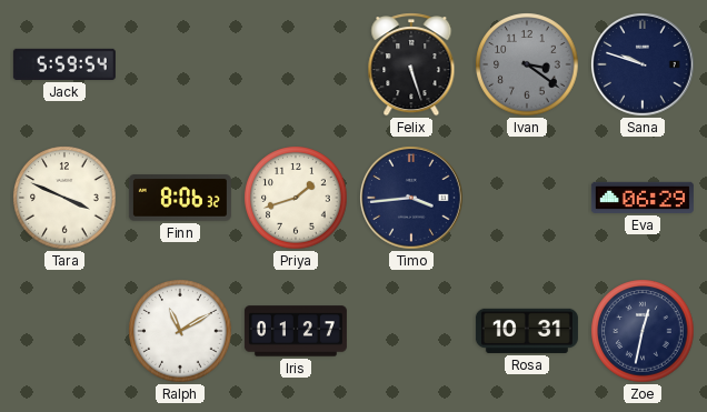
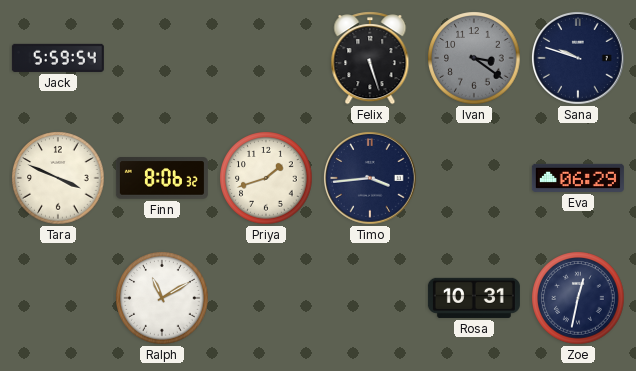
Iris: 01:27 -> none (296, 331)
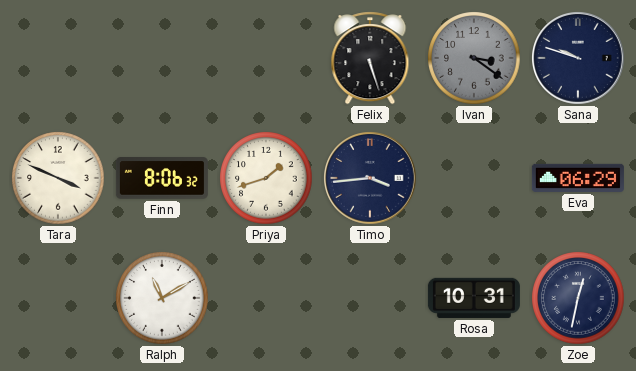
Jack: 5:59 -> none (58, 58)
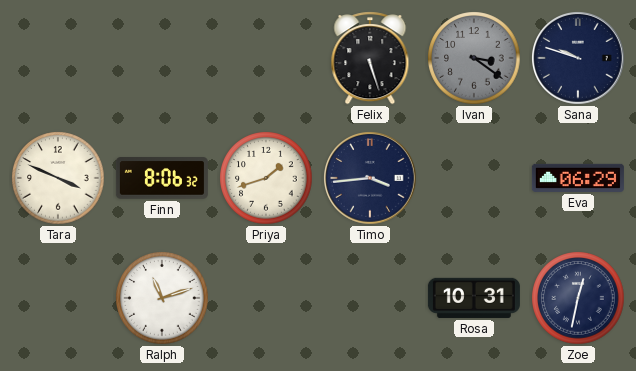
Ralph: 11:10 -> 11:12 (162, 298)
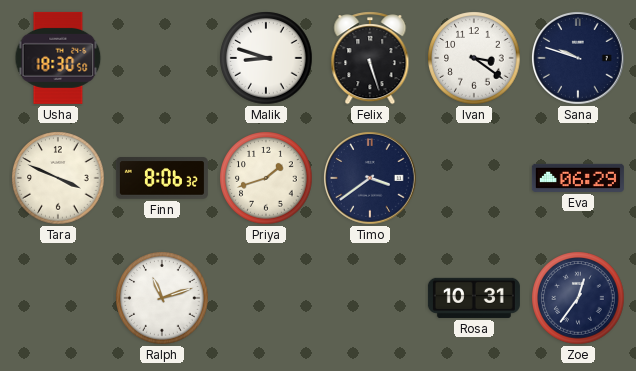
Usha: none -> 18:30 (58, 58)
Malik: none -> 8:48 (266, 58)
Ivan dial: grey -> white (474, 58)
Timo: 3:44 -> 3:39 (371, 179)
Zoe: 12:32 -> 12:36 (578, 298)
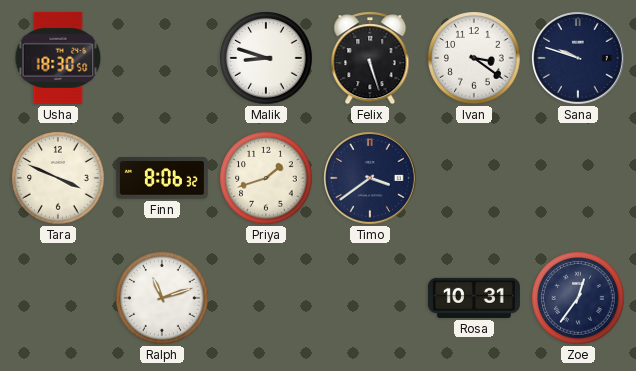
Eva: 06:29 -> none (578, 178)
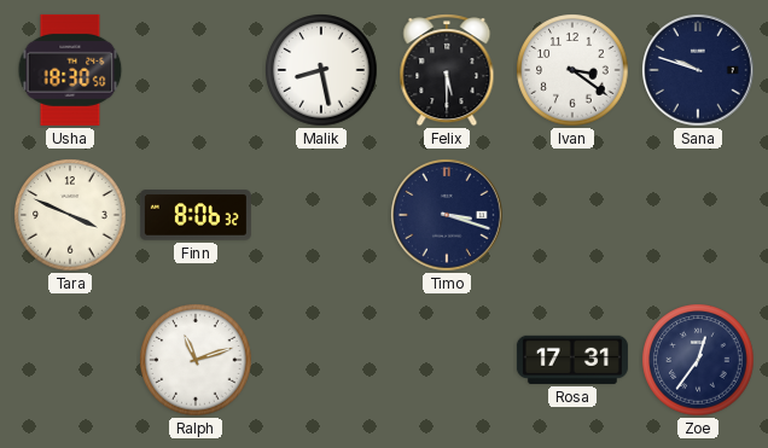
Malik: 8:48 -> 8:28 (321, 70)
Felix: 5:27 -> 5:30 (447, 70)
Priya: 1:42 -> none (266, 178)
Timo: 3:39 -> 3:18 (448, 216)
Rosa: 10:31 -> 17:31 (572, 360)
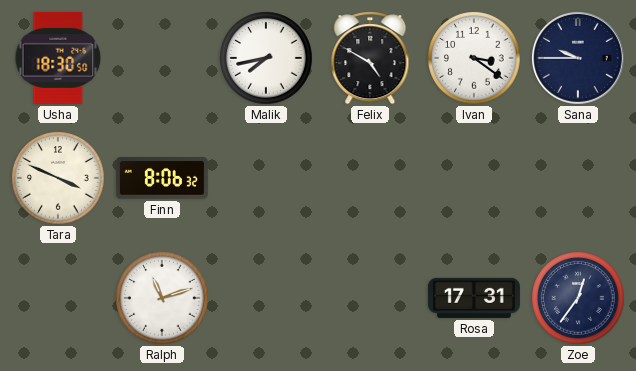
Malik: 8:28 -> 7:43 (266, 58)
Felix: 5:30 -> 4:50 (370, 58)
Sana: 9:48 -> 9:45 (579, 59)
Timo: 3:18 -> none (448, 216)
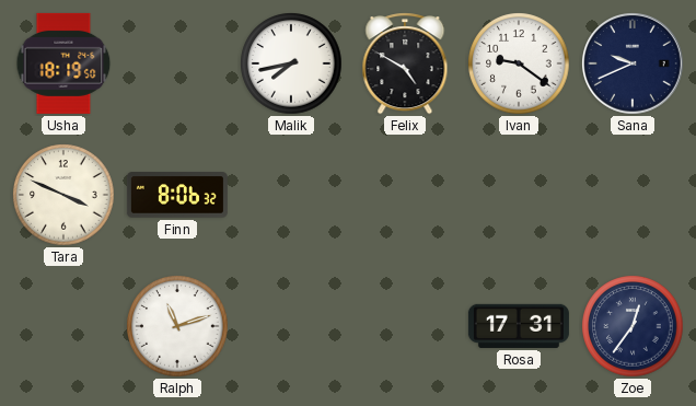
Usha: 18:30 -> 18:19 (63, 63)
Ivan: 3:21 -> 9:21 (519, 63)
Sana: 9:45 -> 9:41 (634, 65)
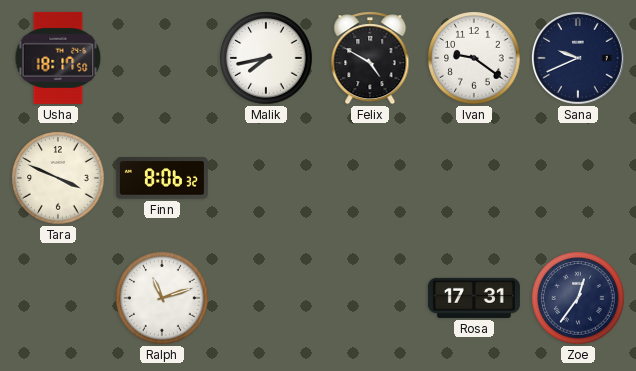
Usha: 18:19 -> 18:17 (58, 58)
